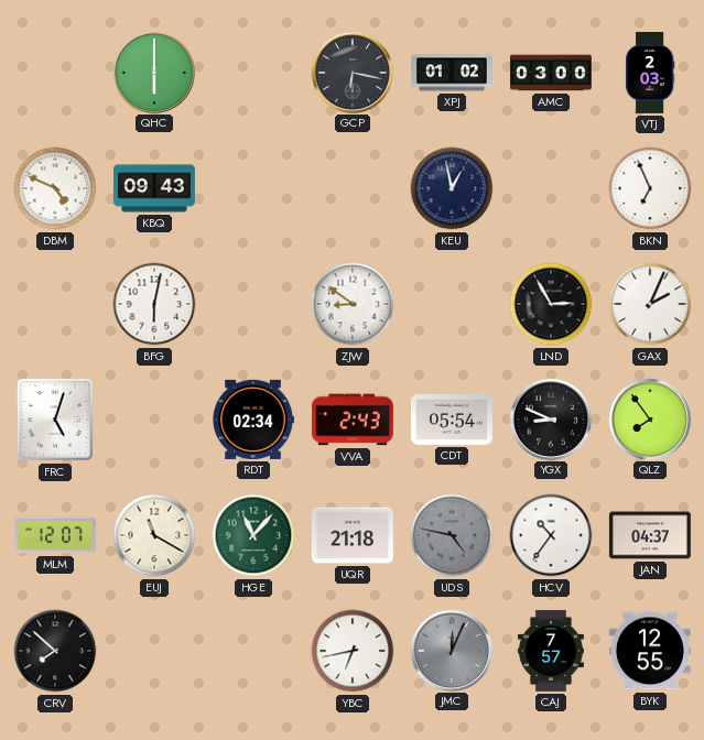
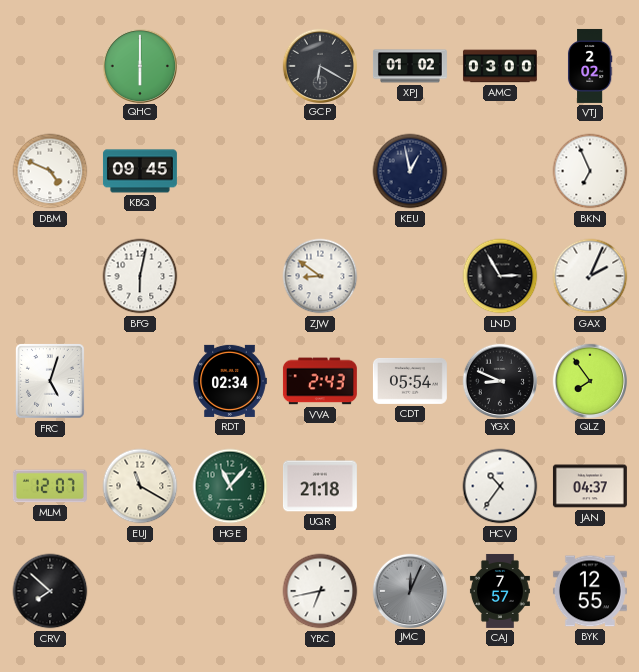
GCP: 6:17 -> 6:20 (319, 65)
VTJ: 2:03 -> 2:02 (590, 66)
KBQ: 09:43 -> 09:45 (140, 171)
UDS: 4:47 -> none (452, 535)
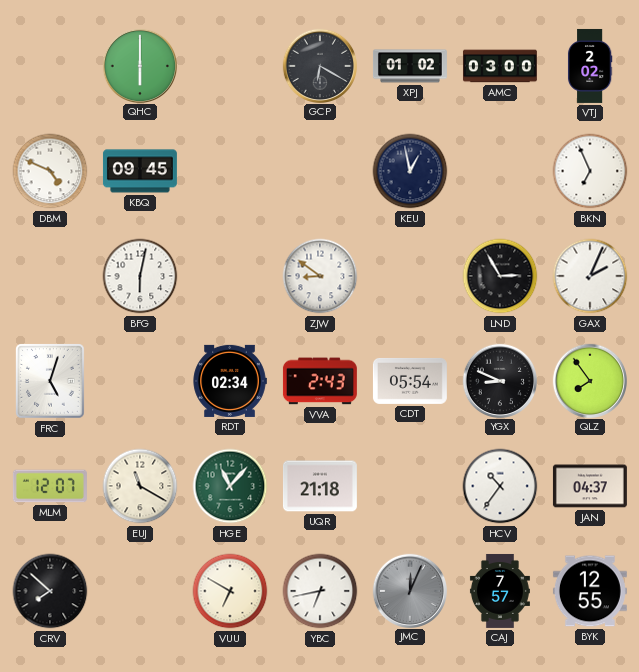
VUU: none -> 6:50 (230, 591)
